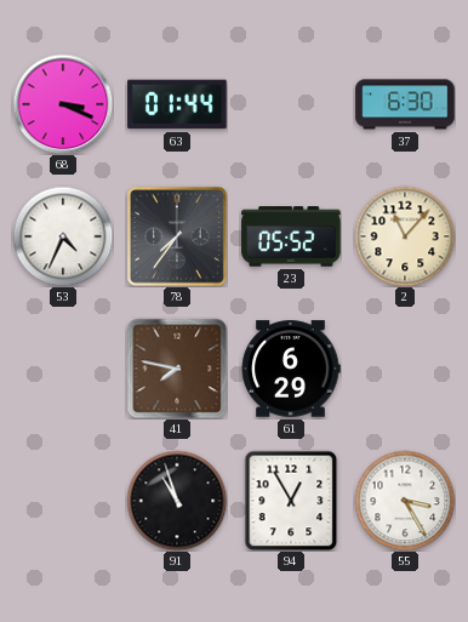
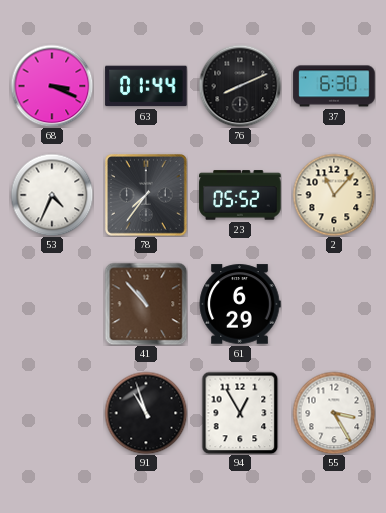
76: none -> 8:11 (240, 86)
41: 7:47 -> 10:53 (146, 304)
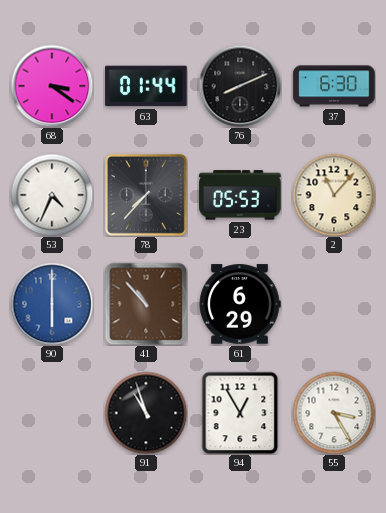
68: 3:19 -> 3:21 (52, 86)
78: 7:36 -> 7:37 (146, 195)
23: 05:52 -> 05:53 (240, 195)
90: none -> 6:00 (52, 304)
